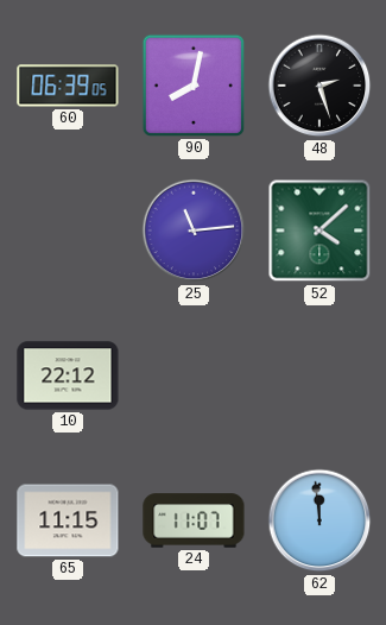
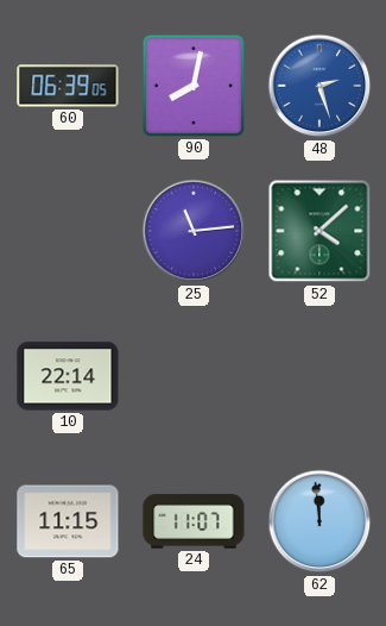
48 dial: black -> blue (319, 86)
10: 22:12 -> 22:14 (68, 376)
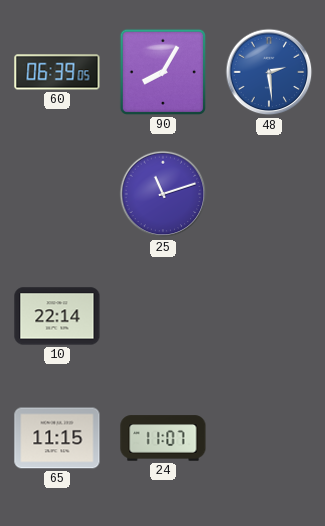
90: 8:02 -> 8:05 (163, 72)
48: 2:27 -> 2:29 (269, 72)
25: 11:14 -> 11:12 (163, 194)
52: 4:08 -> none (319, 231)
62: 11:59 -> none (319, 521)
